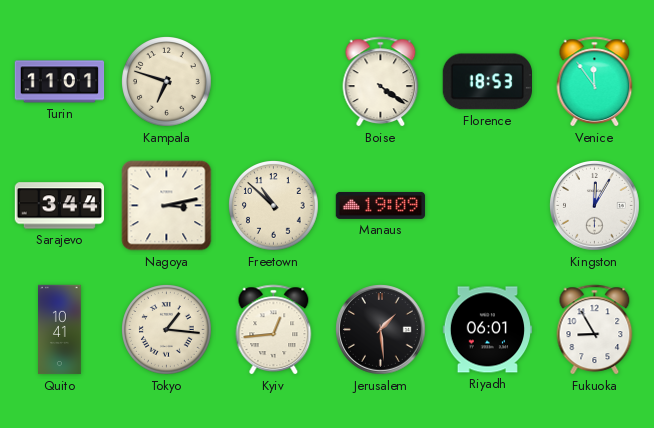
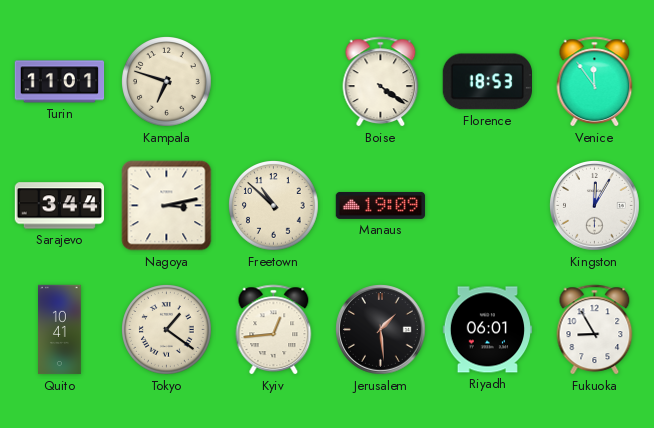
Tokyo: 1:16 -> 1:21 (167, 330)
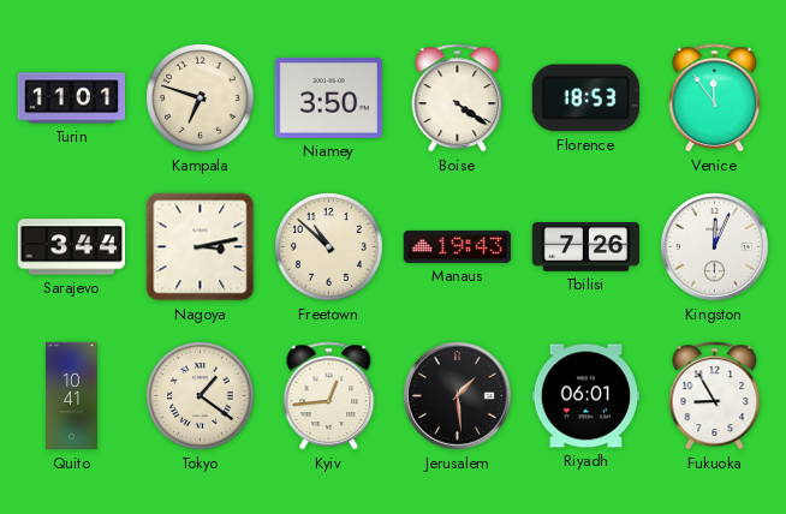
Niamey: none -> 3:50 (328, 97)
Manaus: 19:09 -> 19:43 (458, 246)
Tbilisi: none -> 7:26 (585, 247)
Kingston: 12:05 -> 12:04 (715, 247)
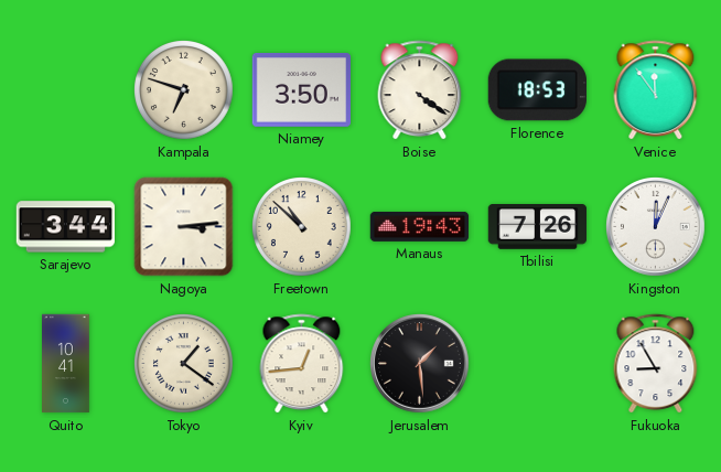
Turin: 11:01 -> none (72, 98)
Nagoya: 3:13 -> 3:14 (184, 227)
Riyadh: 06:01 -> none (586, 396)
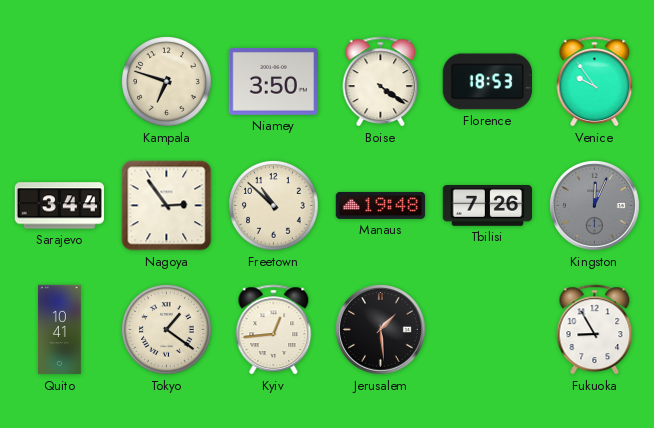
Venice: 11:54 -> 9:54 (595, 82)
Nagoya: 3:14 -> 2:54 (167, 206)
Manaus: 19:43 -> 19:48 (381, 205)
Kingston dial: white -> grey (595, 206)
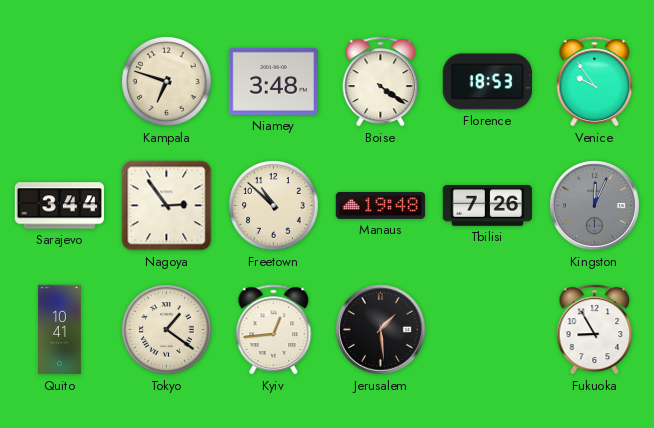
Niamey: 3:50 -> 3:48 (273, 81)
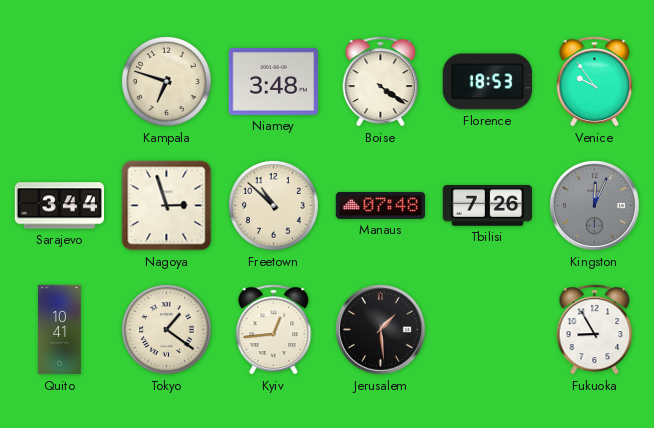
Nagoya: 2:54 -> 2:57 (167, 206)
Manaus: 19:48 -> 07:48 (381, 205)
